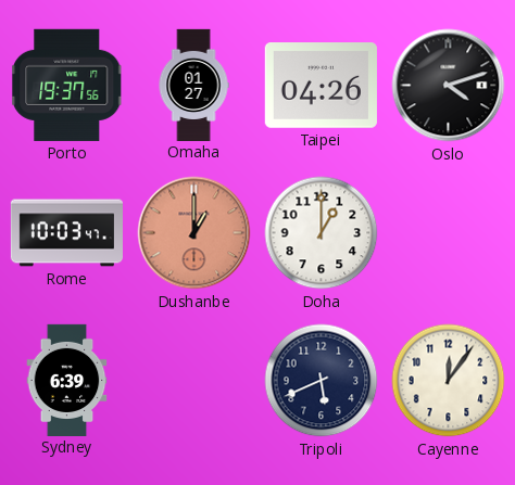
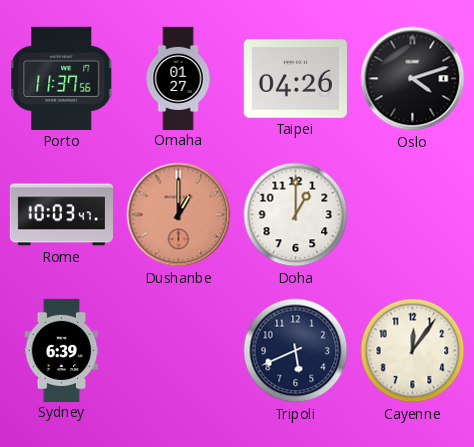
Porto: 19:37 -> 11:37 (62, 78)
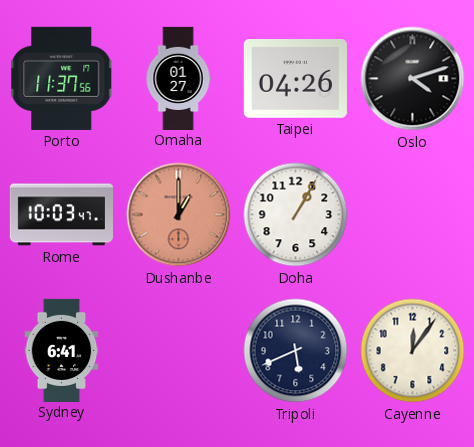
Doha: 1:00 -> 1:05 (296, 215)
Sydney: 6:39 -> 6:41 (62, 350)
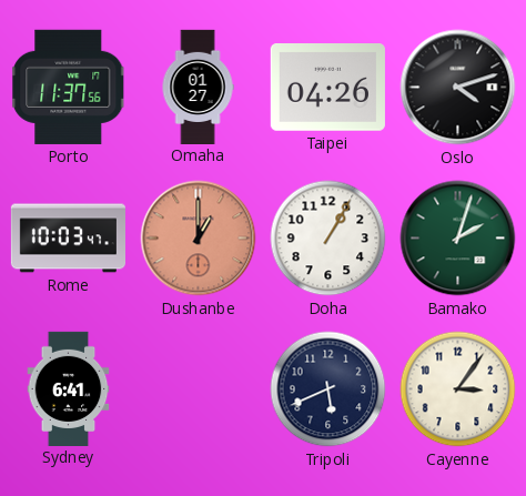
Bamako: none -> 2:03 (458, 239)
Cayenne: 12:06 -> 3:06 (458, 389)
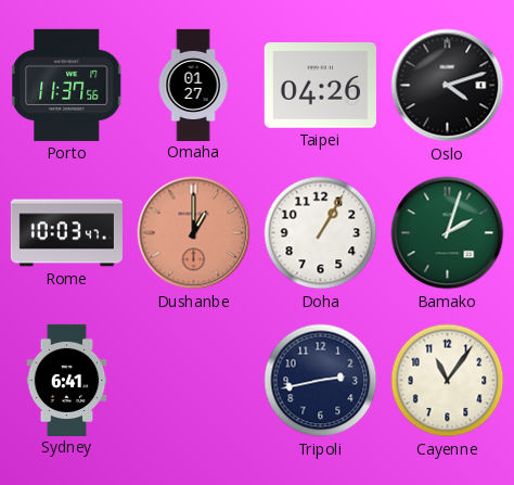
Tripoli: 5:41 -> 2:43 (321, 381)
Cayenne: 3:06 -> 11:06 (448, 381)
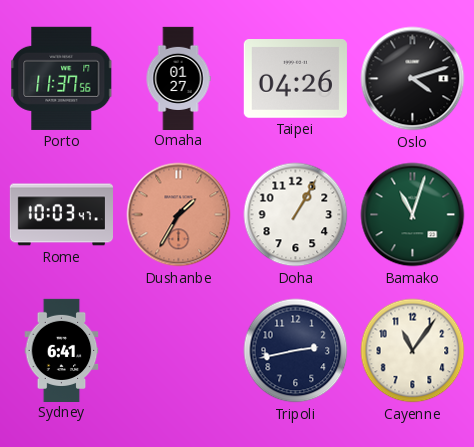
Dushanbe: 1:00 -> 1:35 (179, 215)
Bamako: 2:03 -> 11:03 (413, 215)
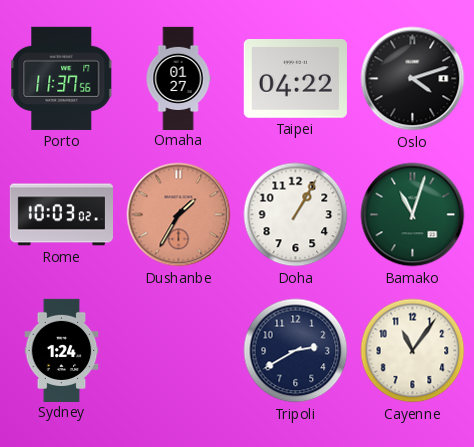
Taipei: 04:26 -> 04:22 (295, 79)
Rome: 10:03:47 -> 10:03:02 (61, 215)
Sydney: 6:41 -> 1:24 (62, 350)
Tripoli: 2:43 -> 2:40 (296, 351)
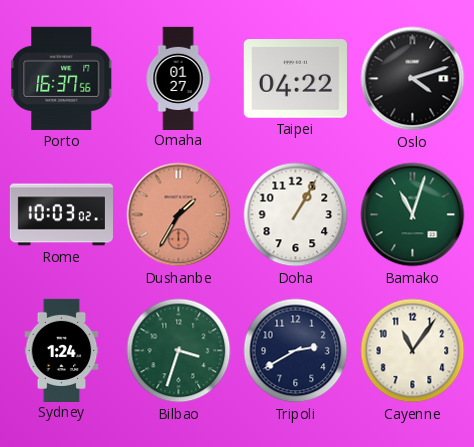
Porto: 11:37 -> 16:37 (62, 78)
Bilbao: none -> 3:33 (179, 351)
